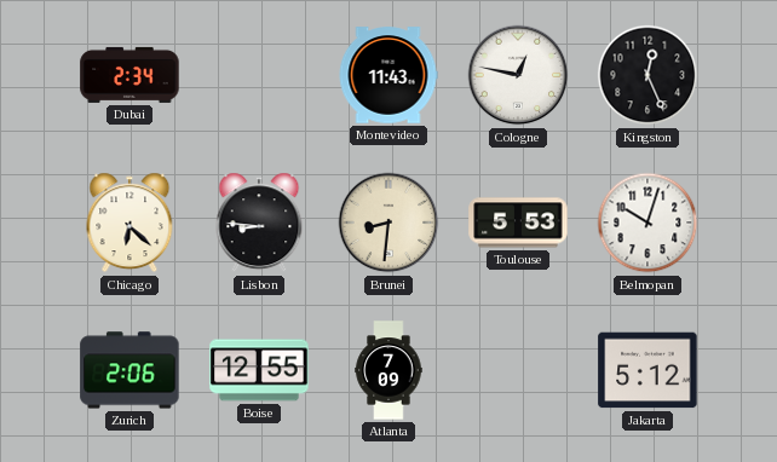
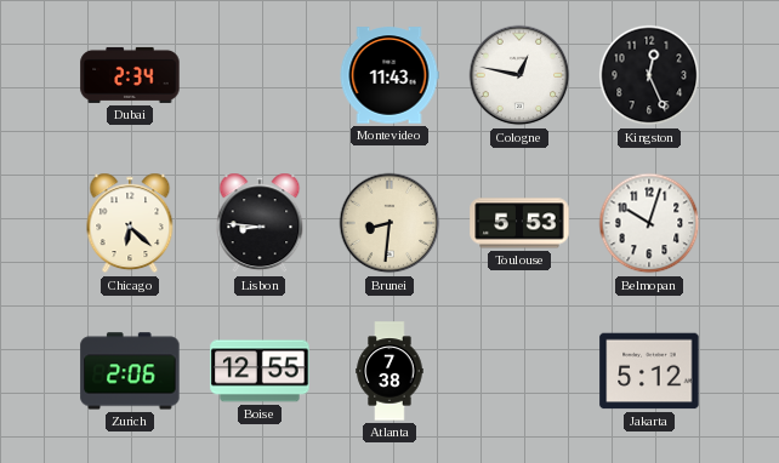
Atlanta: 7:09 -> 7:38 (389, 371)
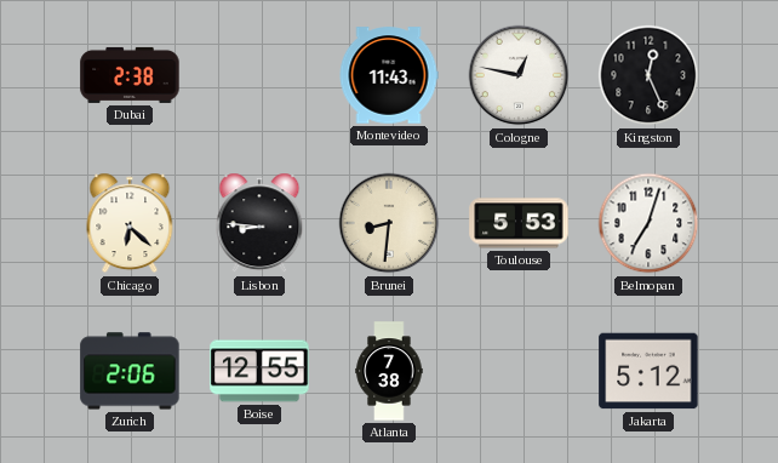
Dubai: 2:34 -> 2:38 (130, 75)
Belmopan: 10:03 -> 7:03 (648, 223)
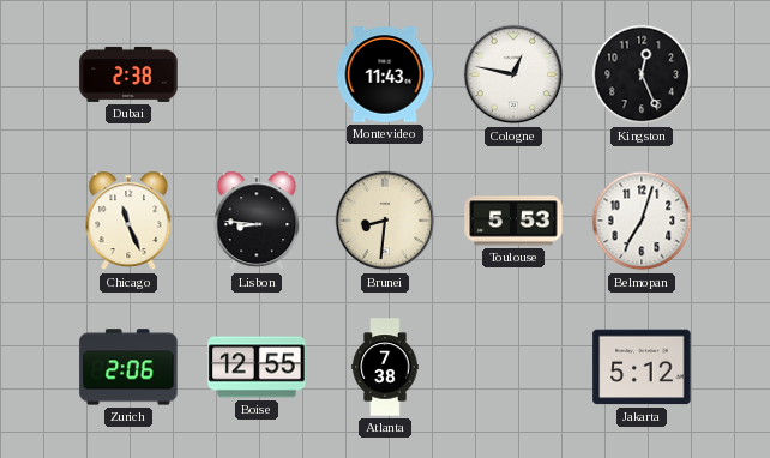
Chicago: 6:22 -> 11:26 (128, 221)
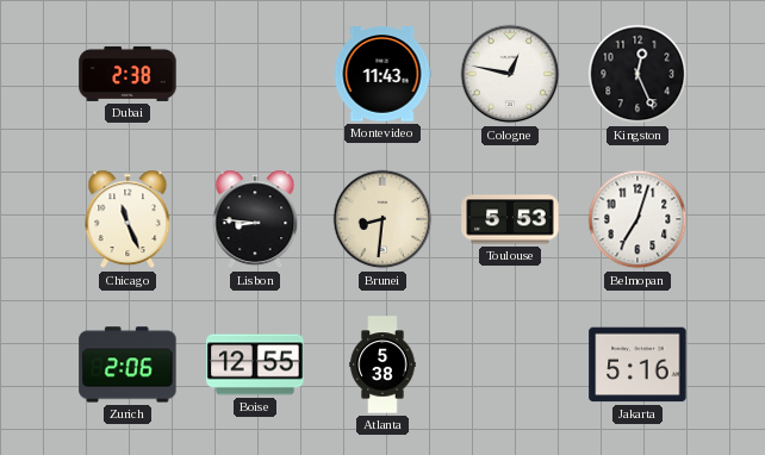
Atlanta: 7:38 -> 5:38 (382, 364)
Jakarta: 5:12 -> 5:16 (637, 364)
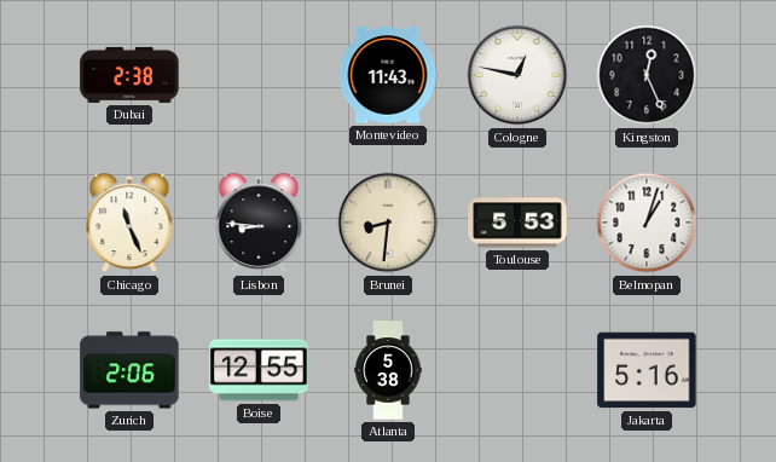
Belmopan: 7:03 -> 1:03 (647, 223)
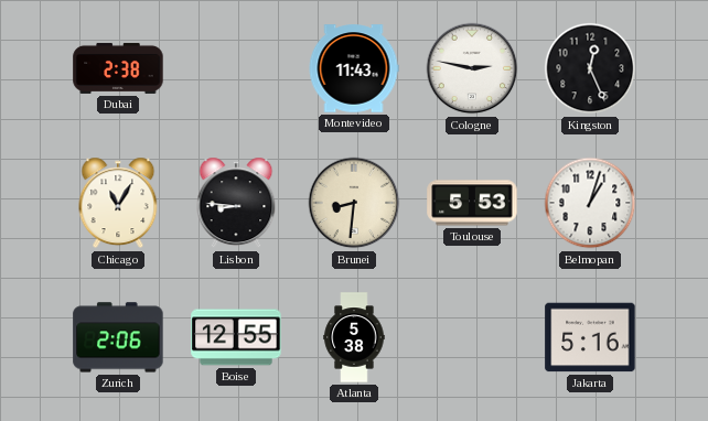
Cologne: 12:47 -> 2:47 (472, 68)
Chicago: 11:26 -> 11:05 (118, 203)
